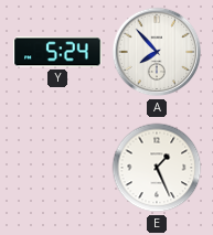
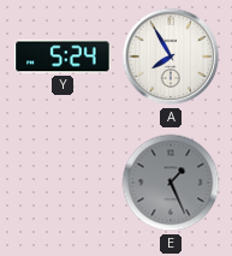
A: 7:53 -> 7:55 (171, 56)
E dial: white -> grey (171, 183)
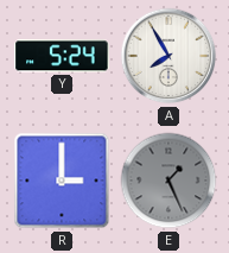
R: none -> 3:00 (62, 181)
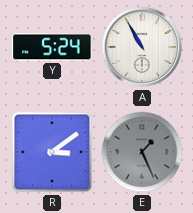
A: 7:55 -> 10:55 (142, 47)
R: 3:00 -> 3:09 (52, 152)
